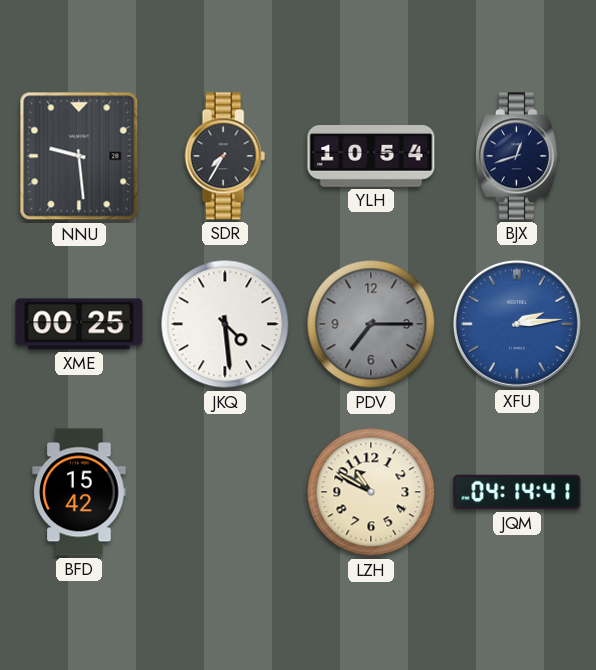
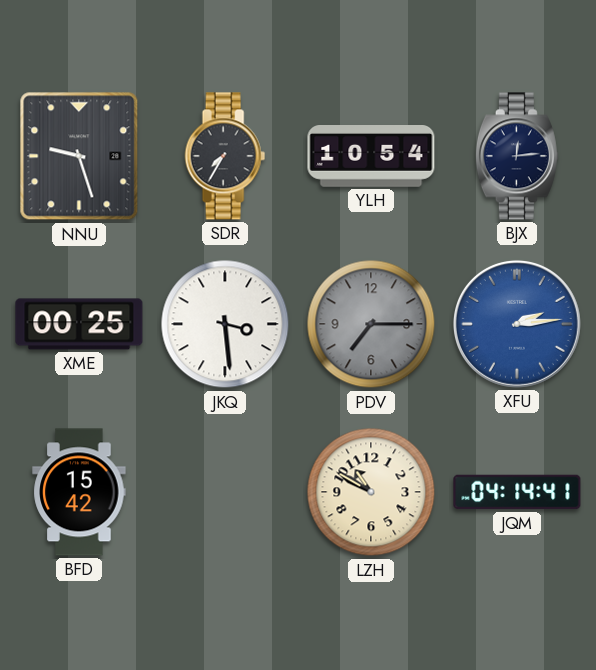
NNU: 9:29 -> 9:27 (79, 156)
BJX: 12:42 -> 12:14 (517, 156)
JKQ: 4:29 -> 3:29 (225, 324)
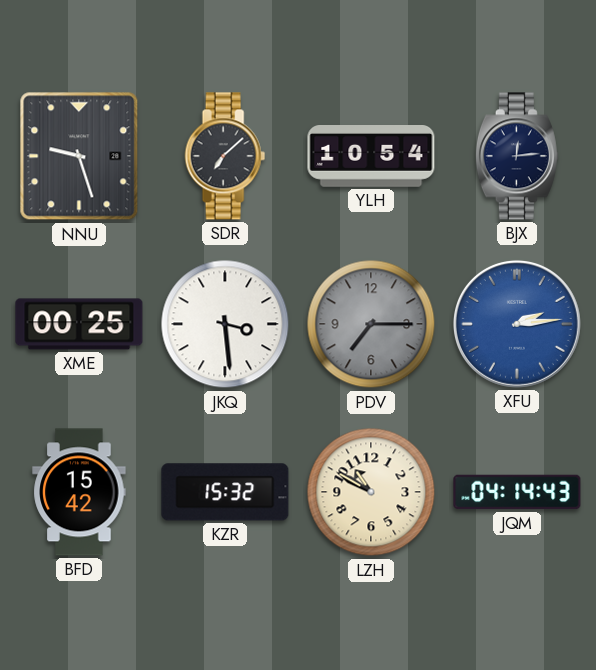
SDR: 7:35 -> 7:08 (225, 156)
KZR: none -> 15:32 (225, 492)
JQM: 04:14:41 -> 04:14:43 (517, 492)
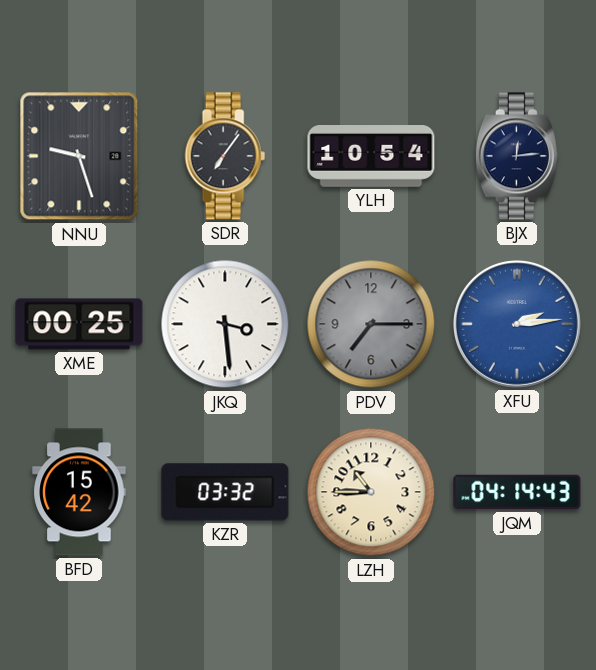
SDR: 7:08 -> 7:06 (225, 156)
KZR: 15:32 -> 03:32 (225, 492)
LZH: 10:50 -> 10:45 (371, 492)
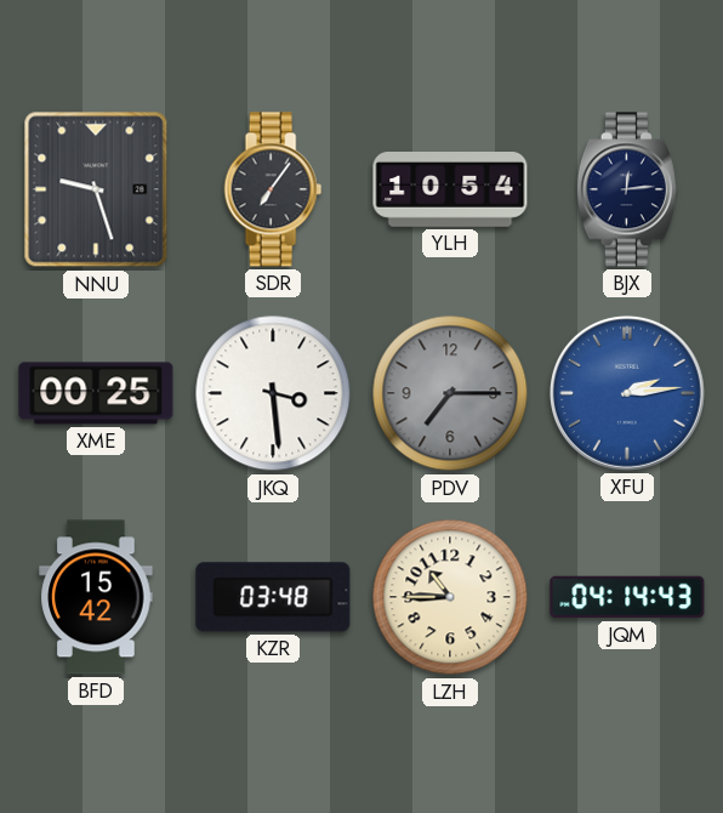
KZR: 03:32 -> 03:48 (273, 597)
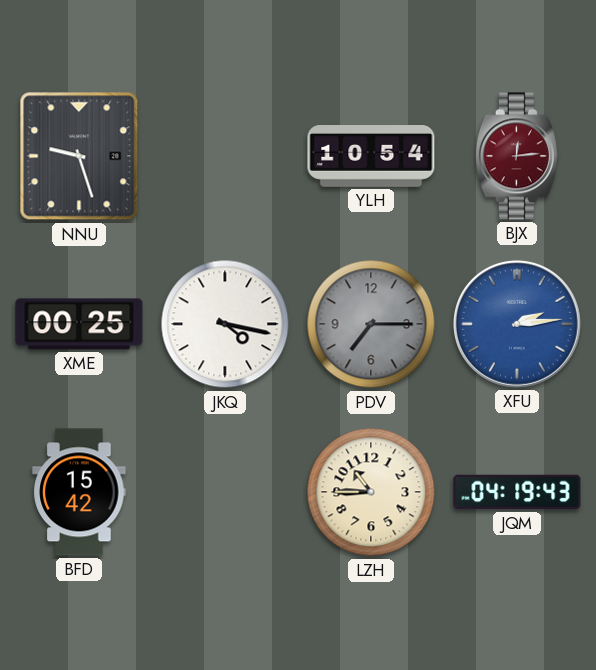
SDR: 7:06 -> none (273, 189)
BJX dial: navy -> burgundy (517, 156)
JKQ: 3:29 -> 4:17 (225, 324)
KZR: 03:48 -> none (273, 597)
JQM: 04:14 -> 04:19 (517, 492)
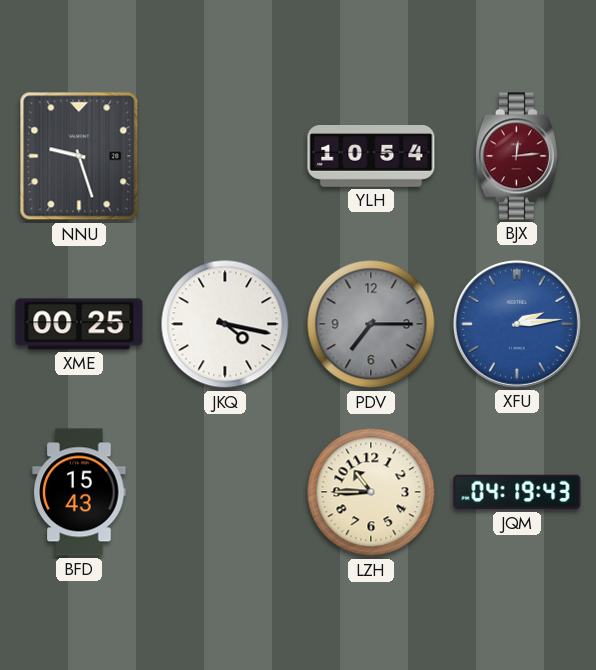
BFD: 15:42 -> 15:43 (79, 492)
